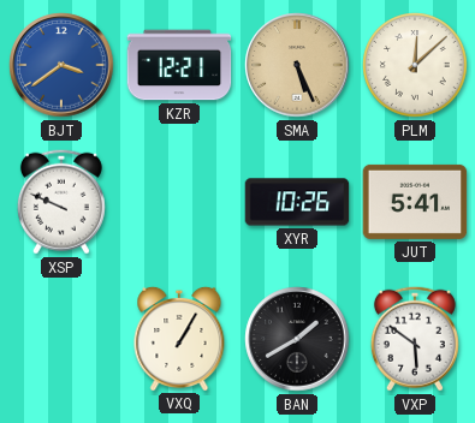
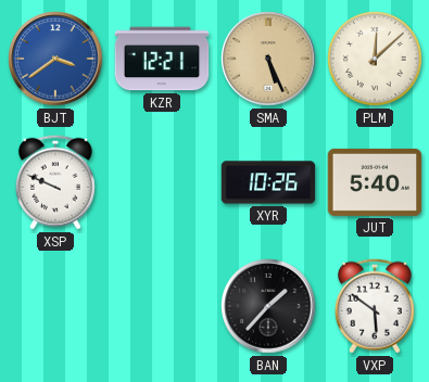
JUT: 5:41 -> 5:40 (375, 182)
VXQ: 1:05 -> none (179, 338)
BAN: 1:40 -> 1:37 (268, 306)
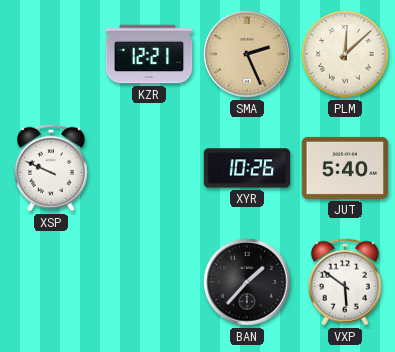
BJT: 3:39 -> none (55, 59)
SMA: 5:26 -> 2:26 (247, 54)
